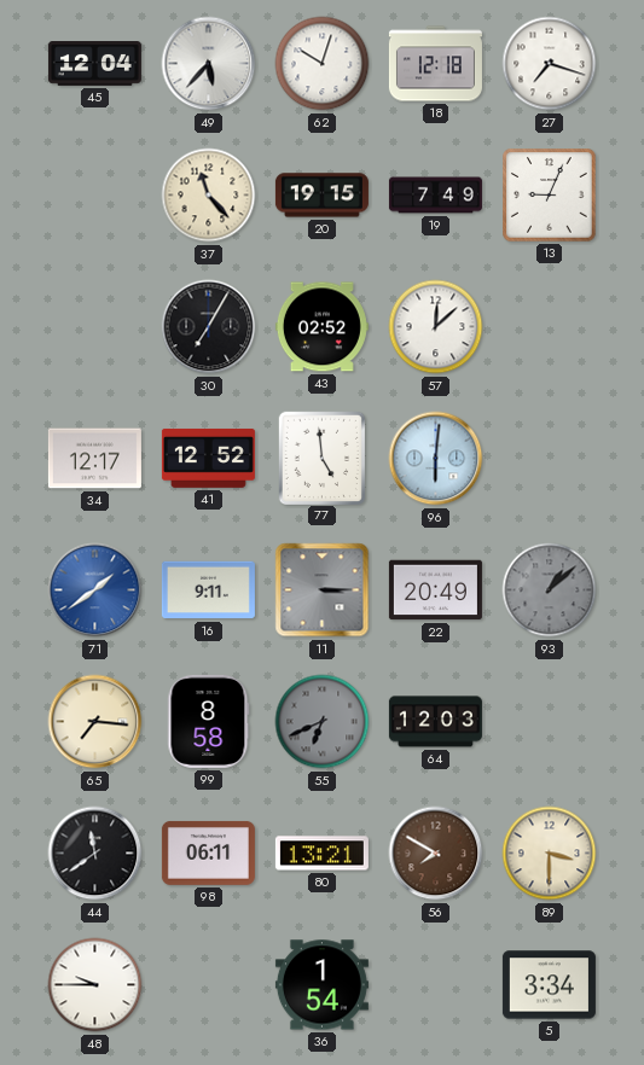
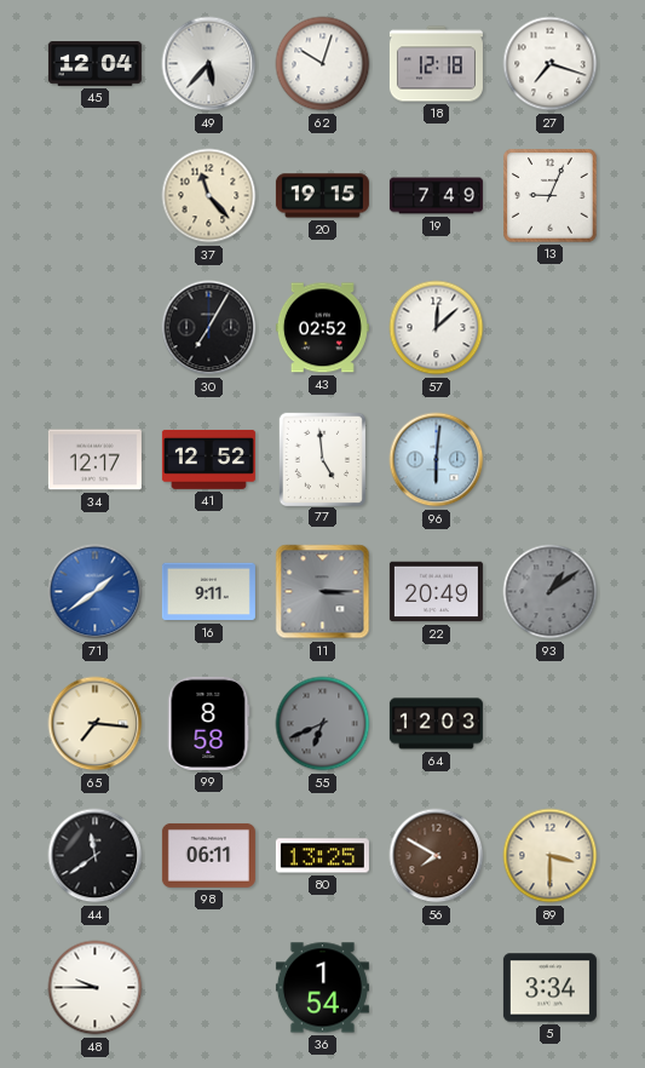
93: 1:08 -> 1:09 (551, 592)
80: 13:21 -> 13:25 (322, 856)
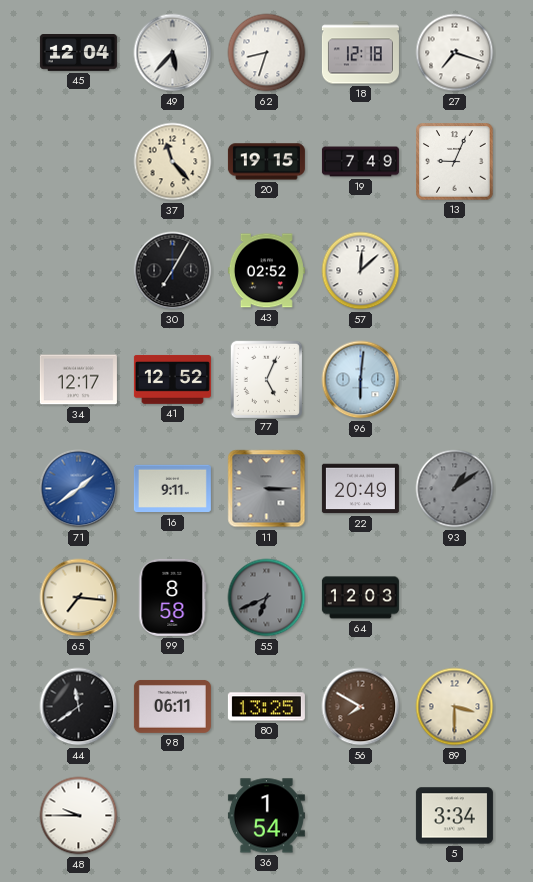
62: 10:03 -> 8:33 (267, 53)
77: 4:59 -> 5:04 (266, 379)
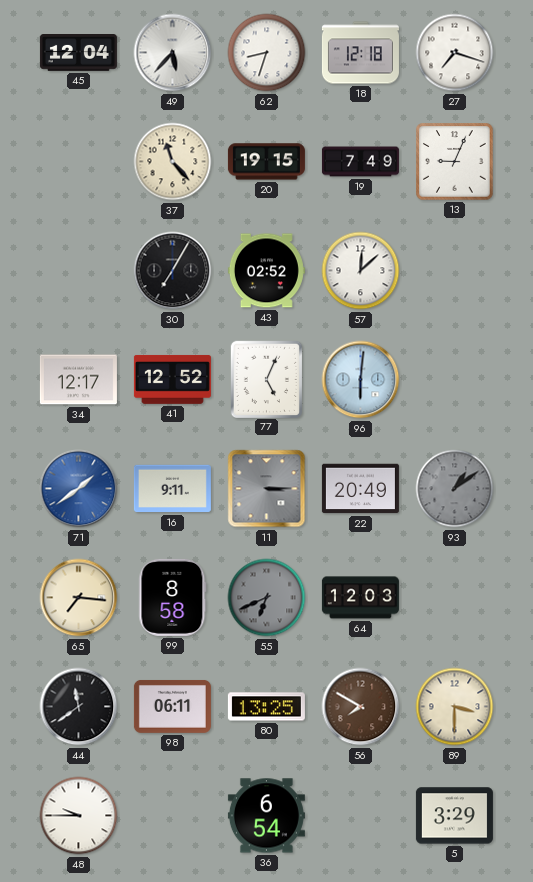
36: 1:54 -> 6:54 (266, 816)
5: 3:34 -> 3:29 (454, 816)
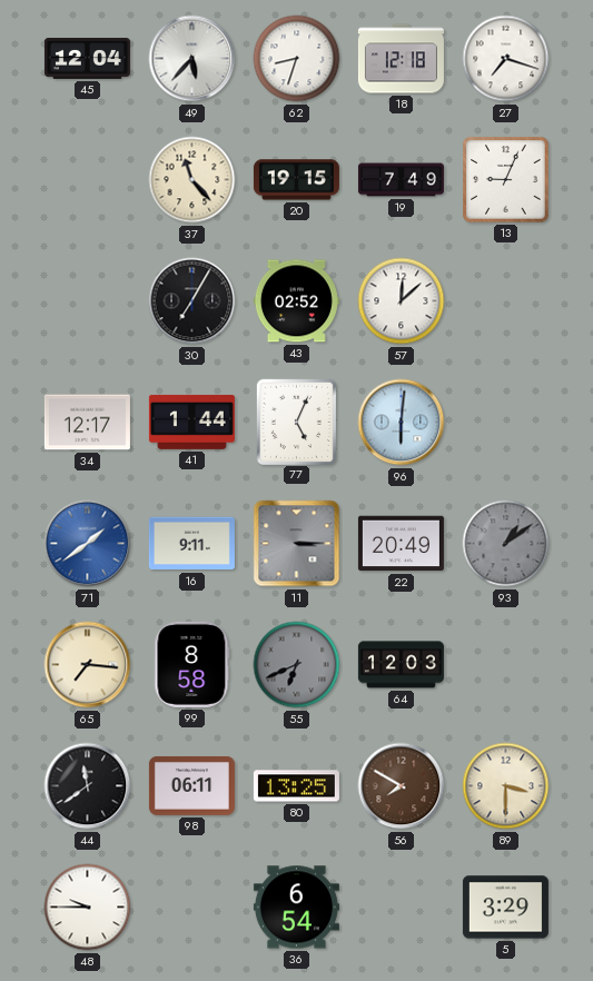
41: 12:52 -> 1:44 (191, 422)
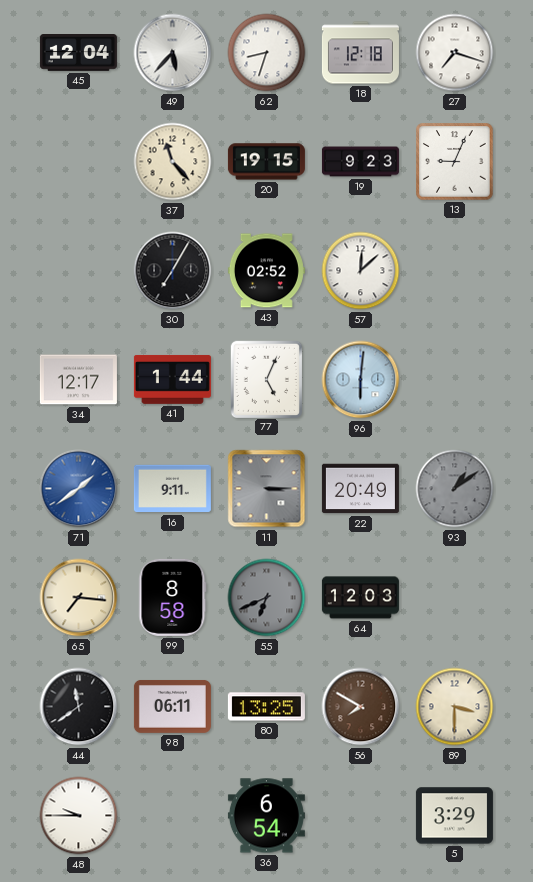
19: 7:49 -> 9:23 (360, 162)
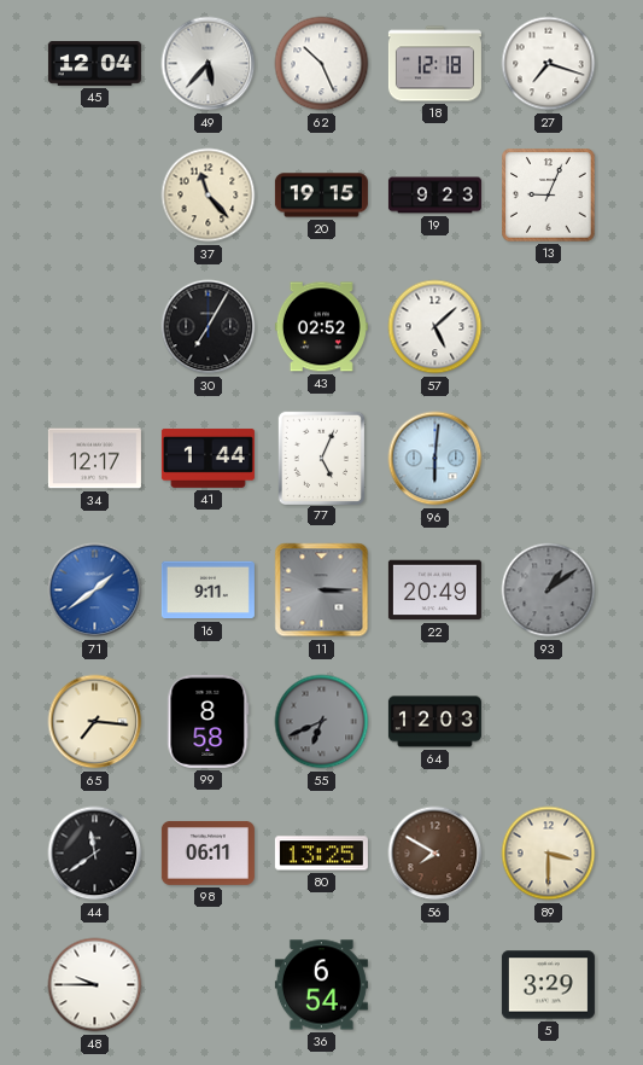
62: 8:33 -> 10:26 (322, 64)
57: 12:08 -> 5:08 (436, 327)
